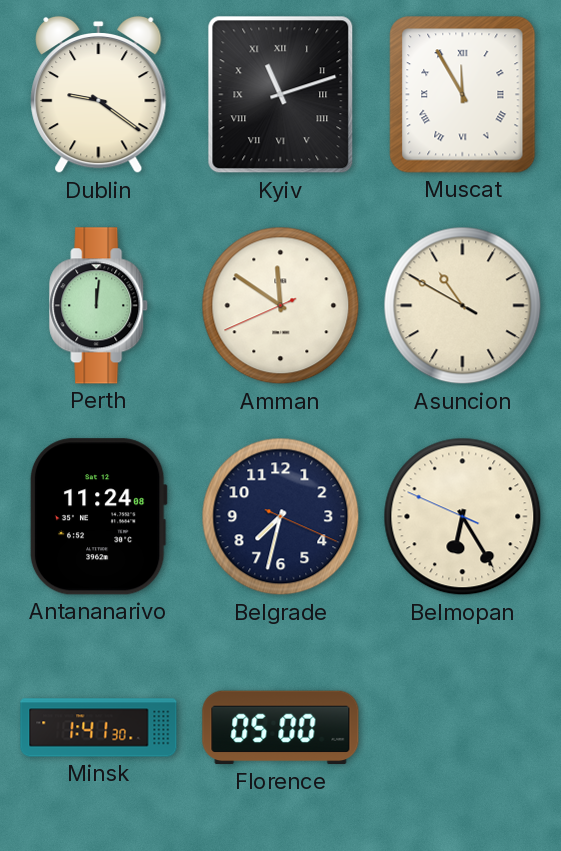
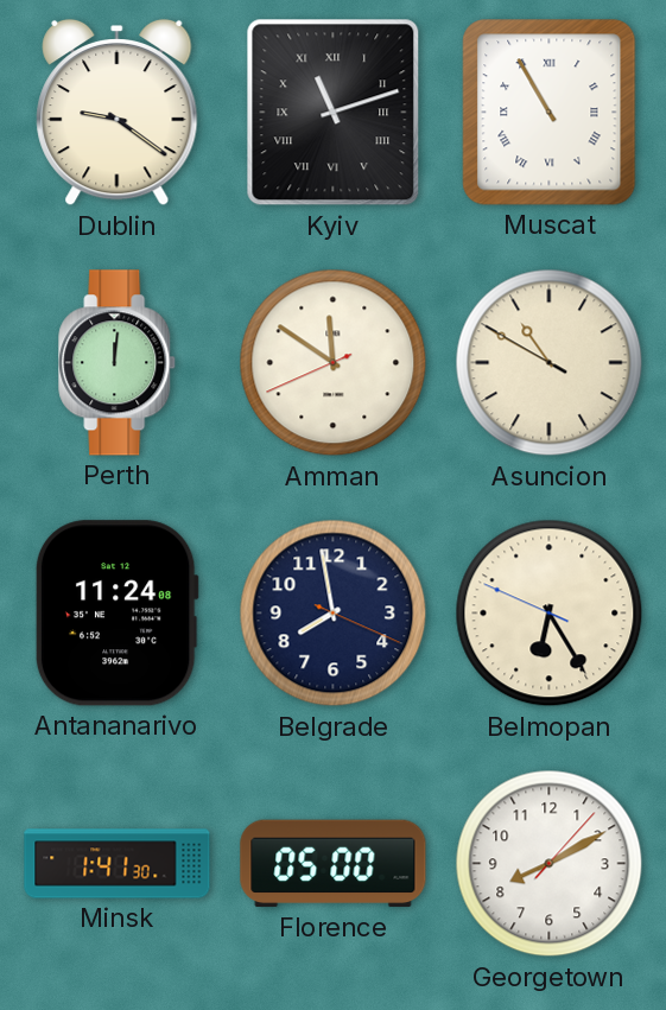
Muscat: 11:55 -> 10:55 (550, 113)
Belgrade: 7:32 -> 7:58 (334, 614)
Georgetown: none -> 8:10 (550, 864)
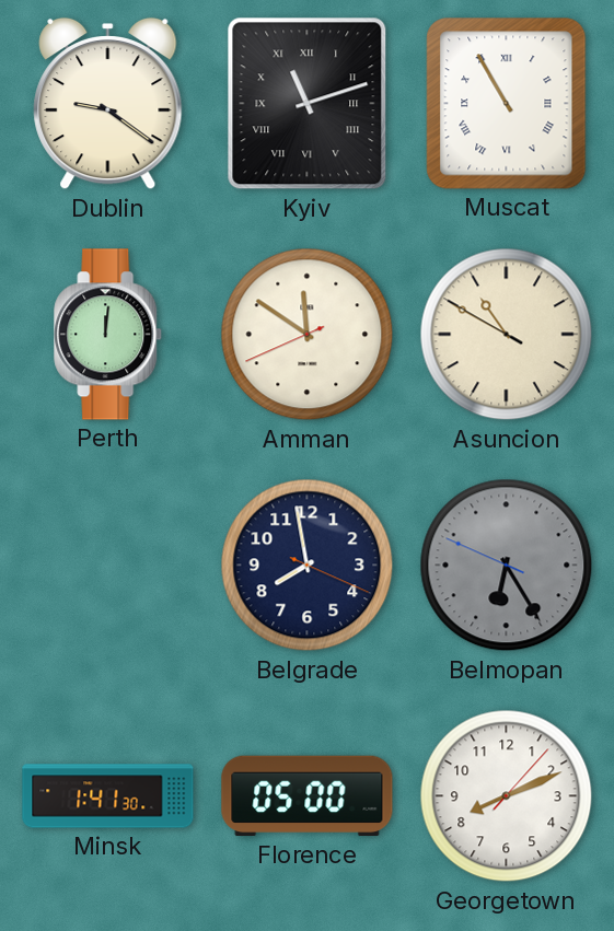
Antananarivo: 11:24 -> none (116, 614)
Belmopan dial: cream -> grey (507, 566)
Georgetown: 8:10 -> 8:11 (507, 796)
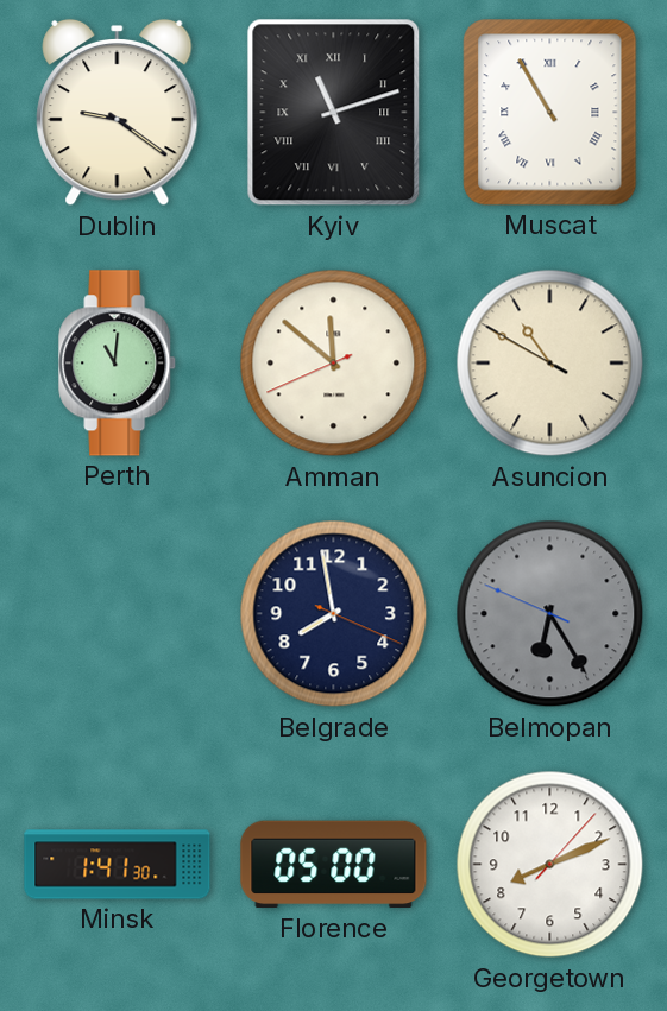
Perth: 12:01 -> 11:01 (118, 364)
Amman: 11:50 -> 11:51 (334, 364)
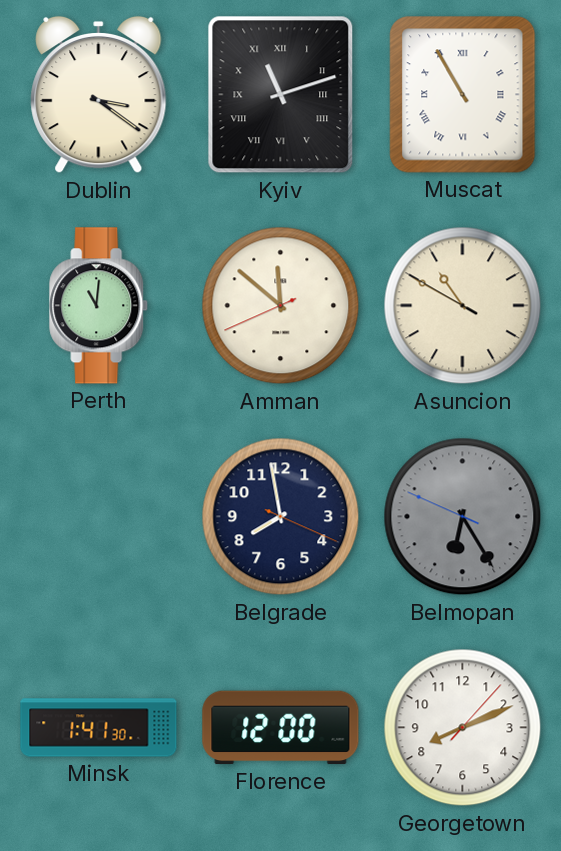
Dublin: 9:21 -> 3:21 (99, 95)
Florence: 05:00 -> 12:00 (281, 728)
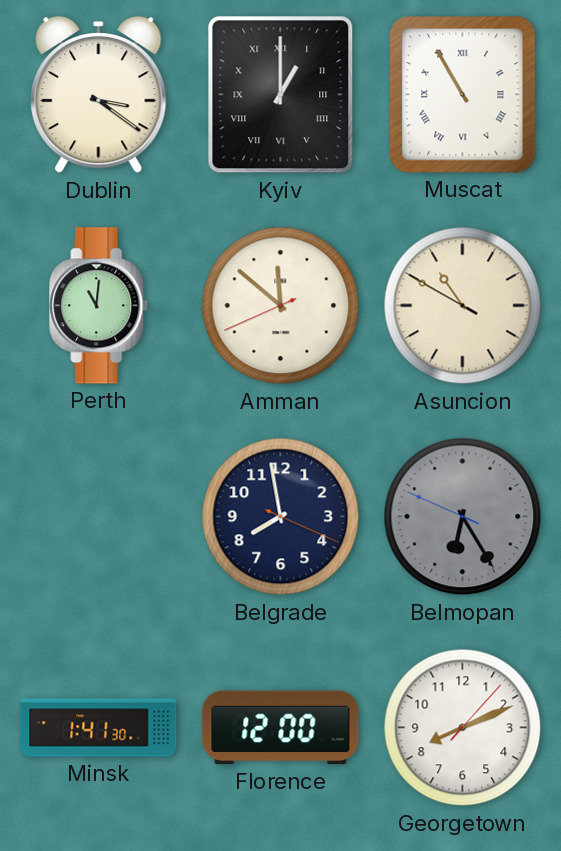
Kyiv: 11:12 -> 1:00 (281, 95)
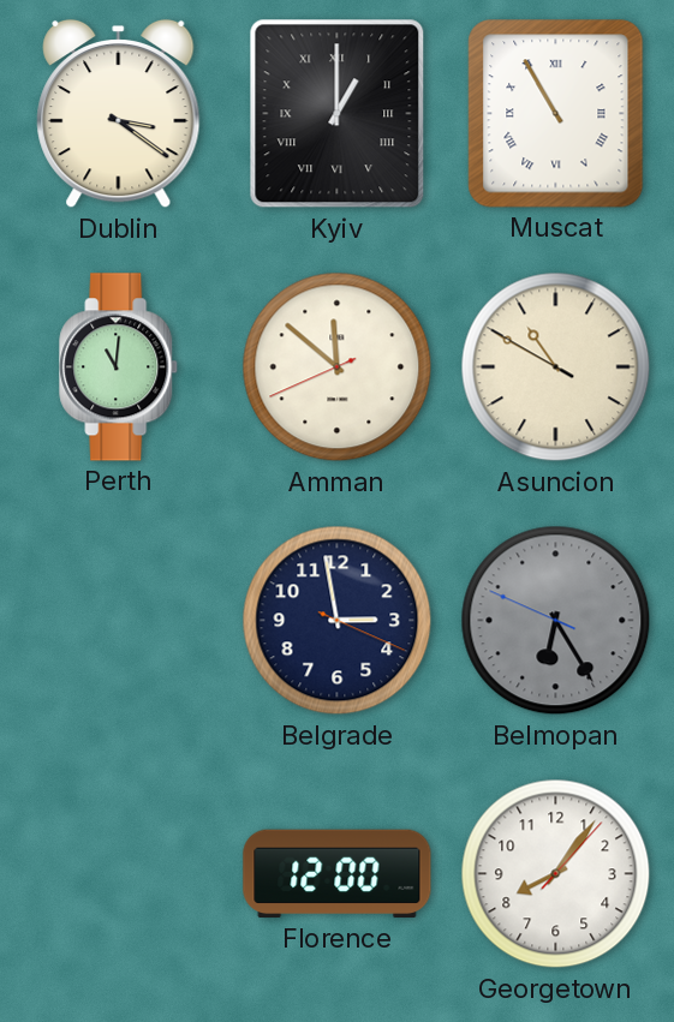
Belgrade: 7:58 -> 2:58 (338, 621)
Minsk: 1:41 -> none (99, 728)
Georgetown: 8:11 -> 8:06 (556, 874)
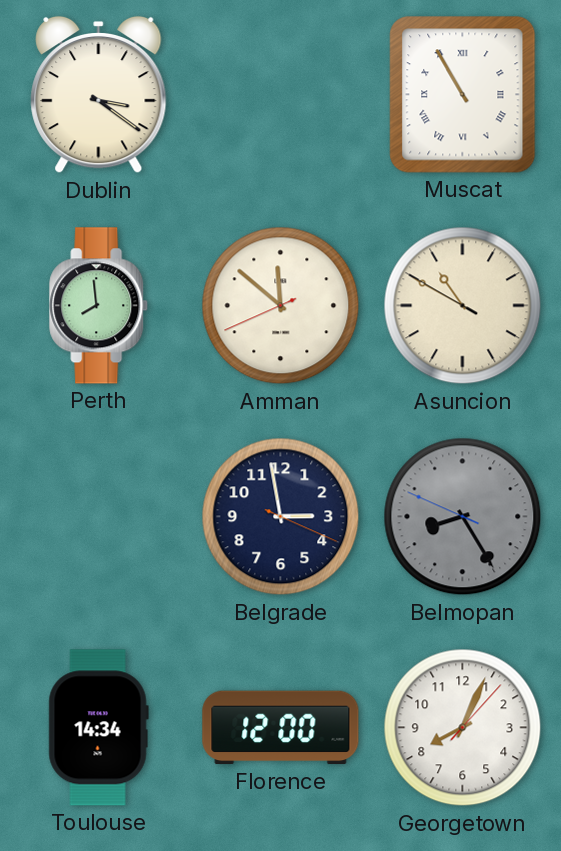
Kyiv: 1:00 -> none (338, 114)
Perth: 11:01 -> 7:59 (99, 306)
Belmopan: 6:24 -> 8:24 (463, 517)
Toulouse: none -> 14:34 (98, 728)
Georgetown: 8:06 -> 8:04 (463, 728)
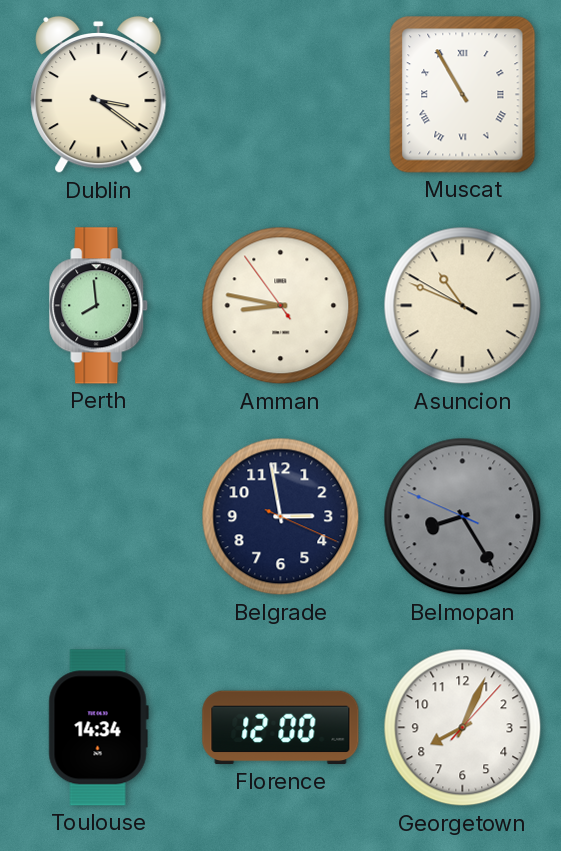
Amman: 11:51 -> 8:46 (281, 306)
Asuncion: 10:49 -> 10:48 (463, 306)
